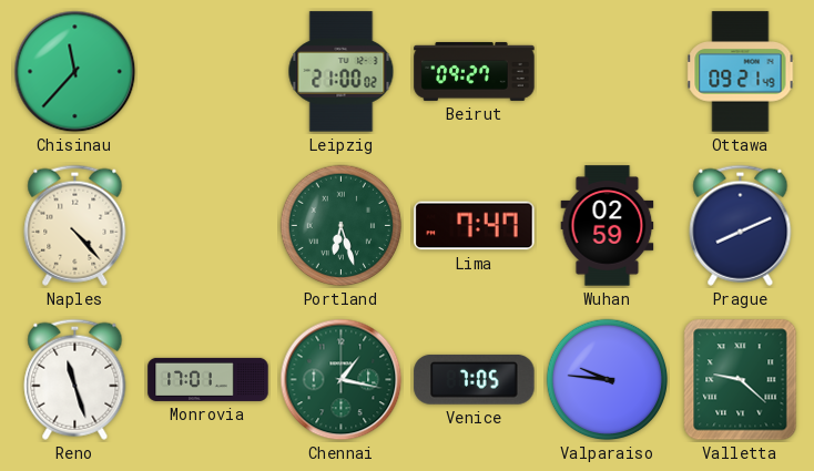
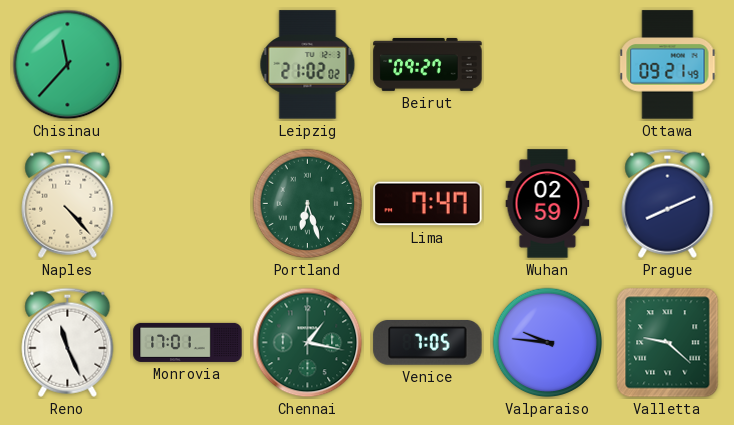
Leipzig: 21:00 -> 21:02 (308, 65)
Reno: 11:27 -> 11:26 (68, 342)
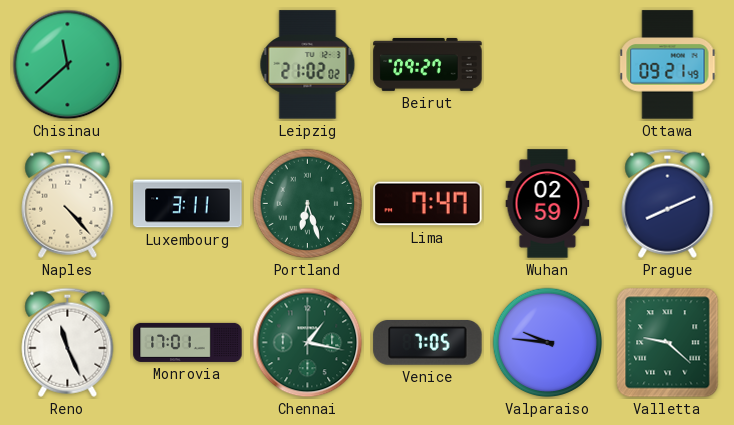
Chisinau: 11:37 -> 11:38 (68, 65)
Luxembourg: none -> 3:11 (188, 204)
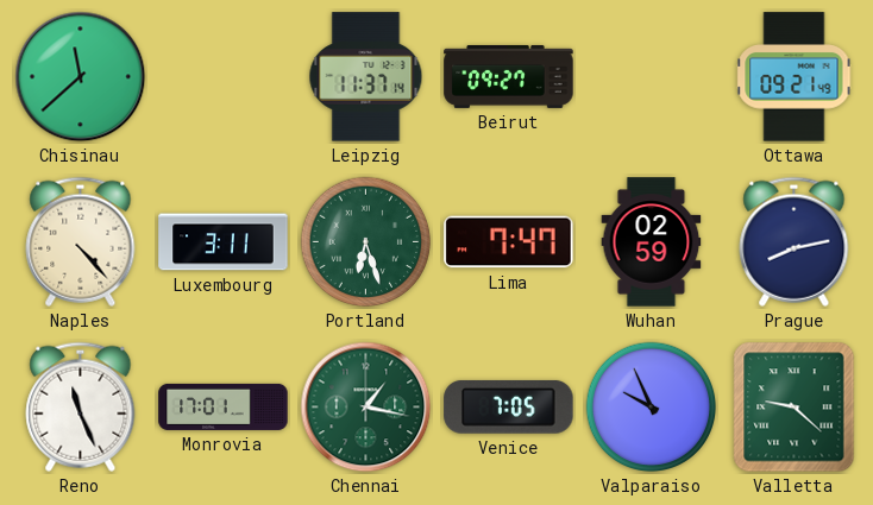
Leipzig: 21:02 -> 11:37 (366, 77)
Prague: 8:11 -> 8:13 (795, 241)
Valparaiso: 9:46 -> 9:56 (652, 408)
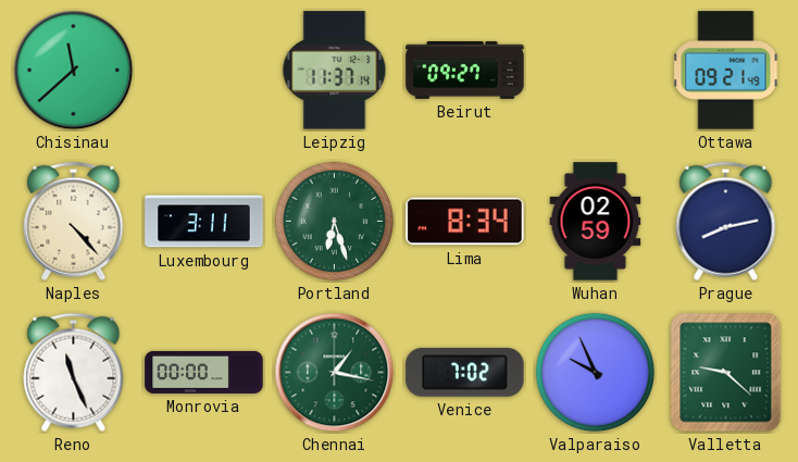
Lima: 7:47 -> 8:34 (465, 222)
Monrovia: 17:01 -> 00:00 (204, 372)
Venice: 7:05 -> 7:02 (465, 373)
